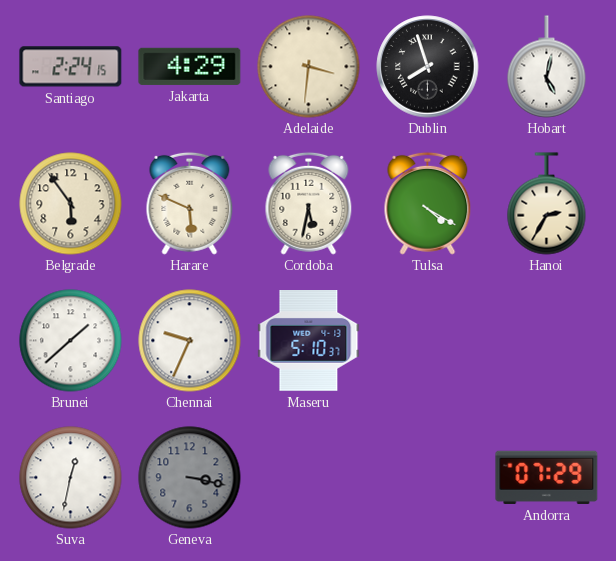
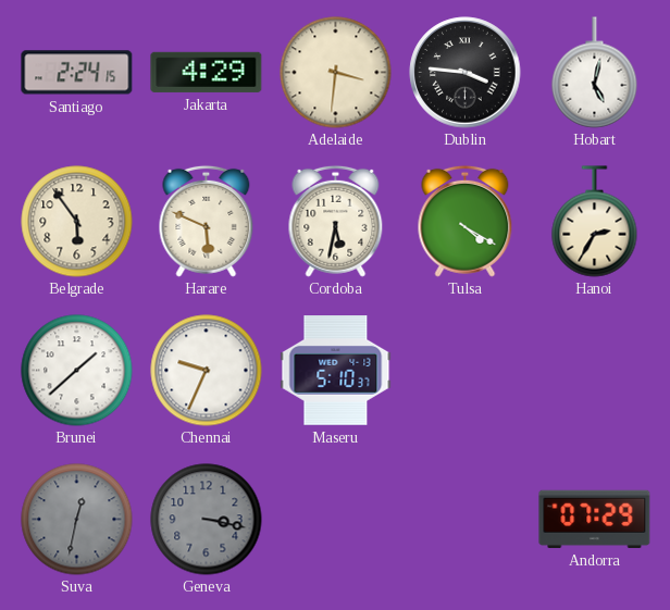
Dublin: 7:57 -> 3:46 (466, 73)
Suva dial: white -> grey (77, 520)
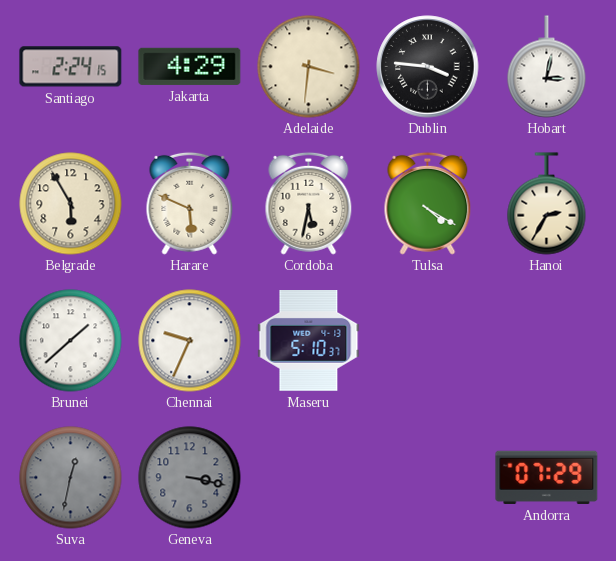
Hobart: 5:02 -> 3:02 (547, 67)
Belgrade: 5:54 -> 5:55 (71, 204)
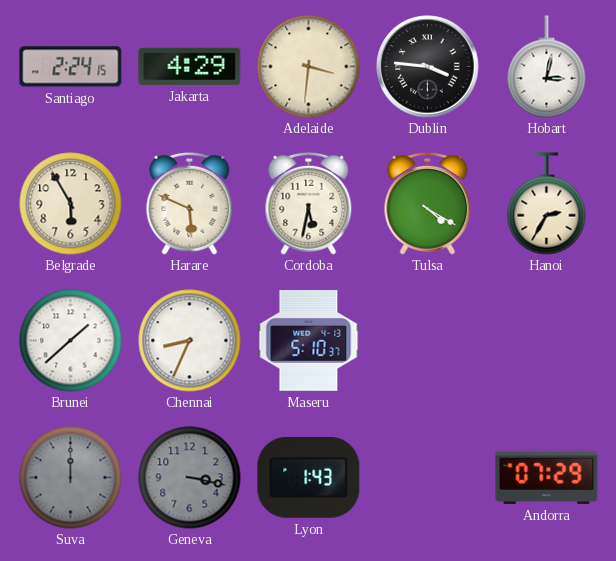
Chennai: 9:34 -> 8:34 (190, 341)
Suva: 12:32 -> 12:00 (71, 478)
Lyon: none -> 1:43 (309, 477)
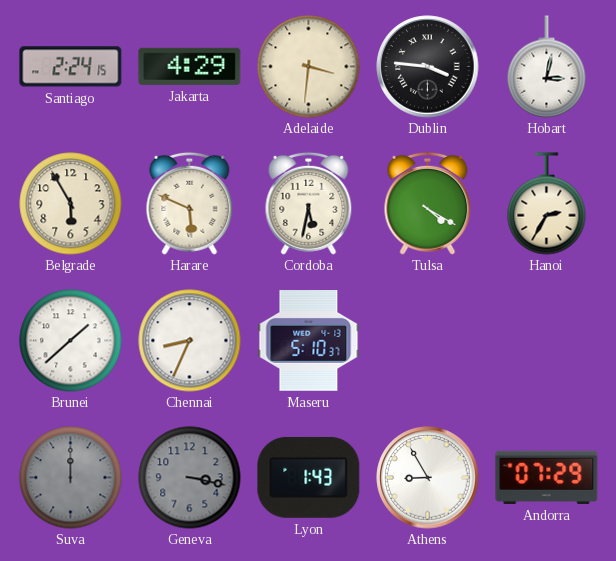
Athens: none -> 8:55 (428, 478)
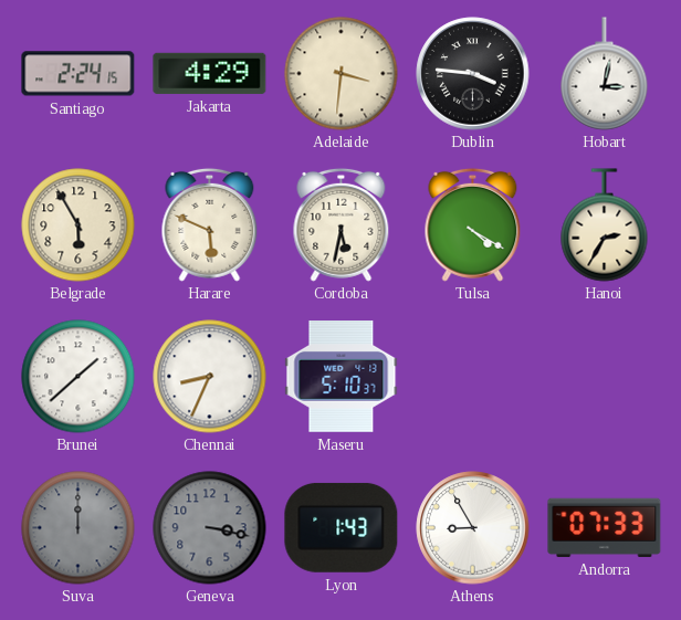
Andorra: 07:29 -> 07:33 (605, 527)
